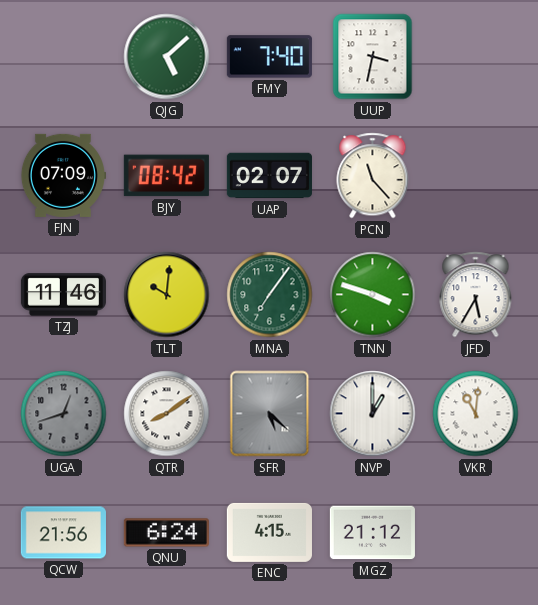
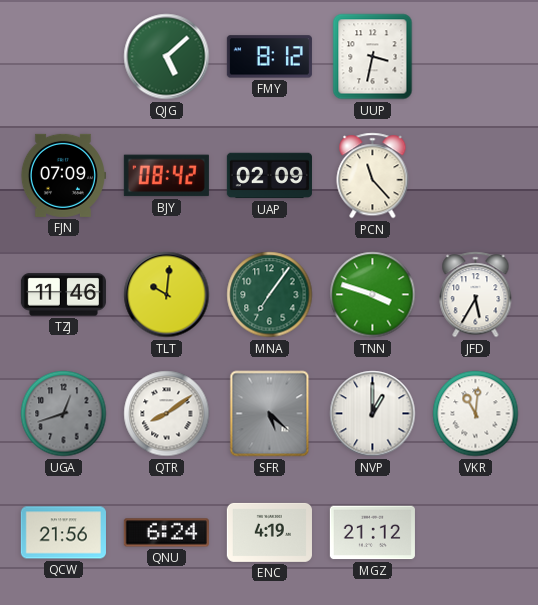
FMY: 7:40 -> 8:12 (269, 57)
UAP: 02:07 -> 02:09 (269, 176)
ENC: 4:15 -> 4:19 (269, 532)
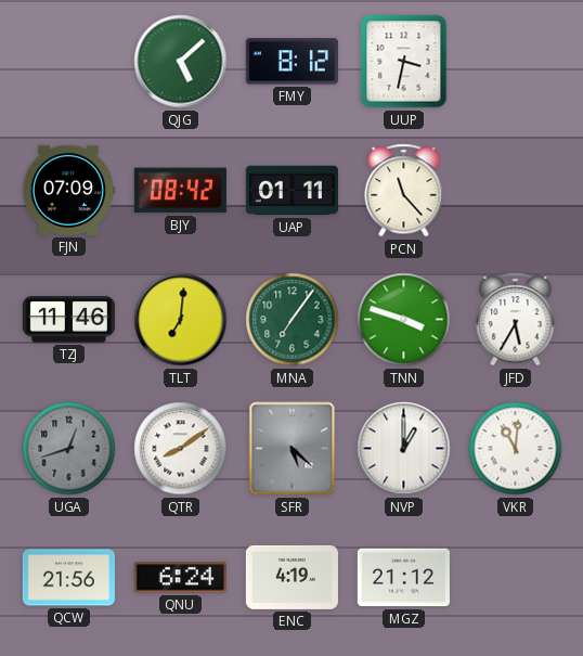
UAP: 02:09 -> 01:11 (291, 191)
TLT: 10:01 -> 7:01 (181, 320)
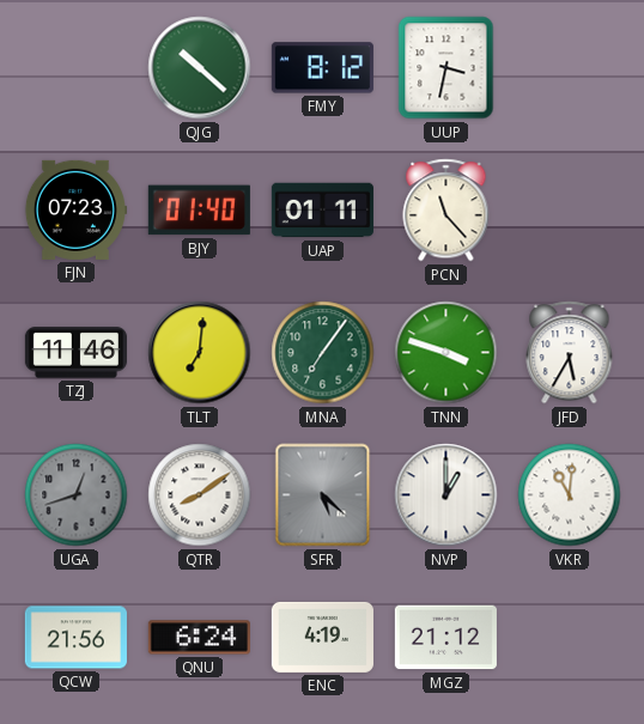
QJG: 5:08 -> 10:22 (200, 68)
FJN: 07:09 -> 07:23 (75, 209)
BJY: 08:42 -> 01:40 (199, 211)
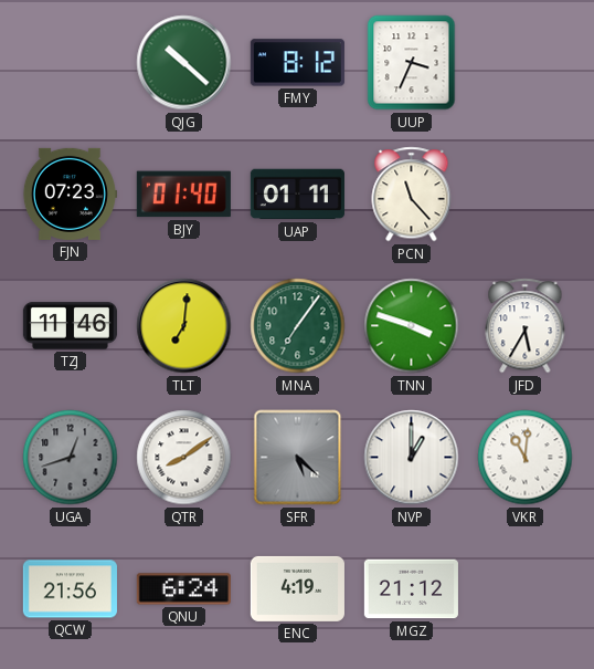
UUP: 3:32 -> 3:34 (412, 63)
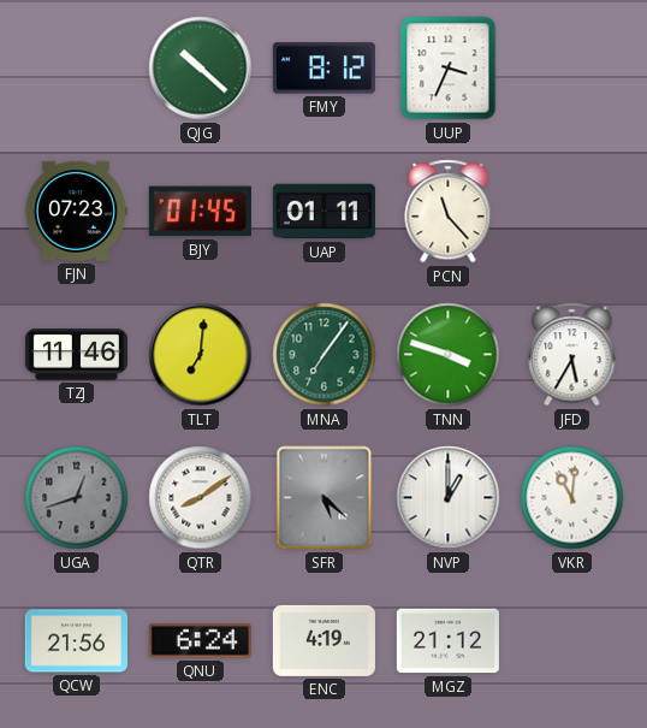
BJY: 01:40 -> 01:45 (200, 212)
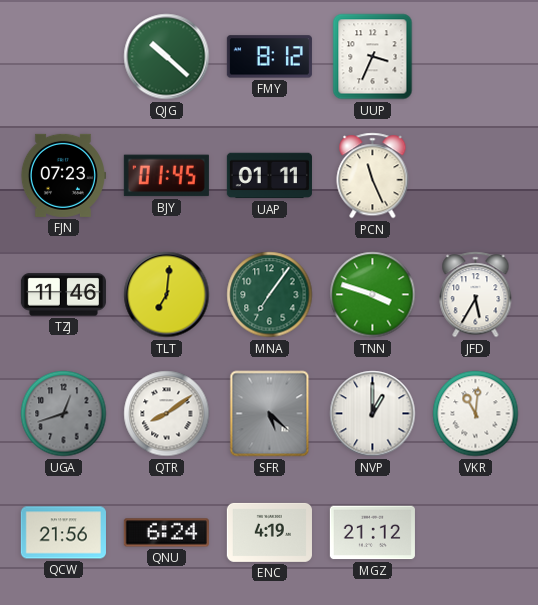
PCN: 11:23 -> 11:26 (373, 176)
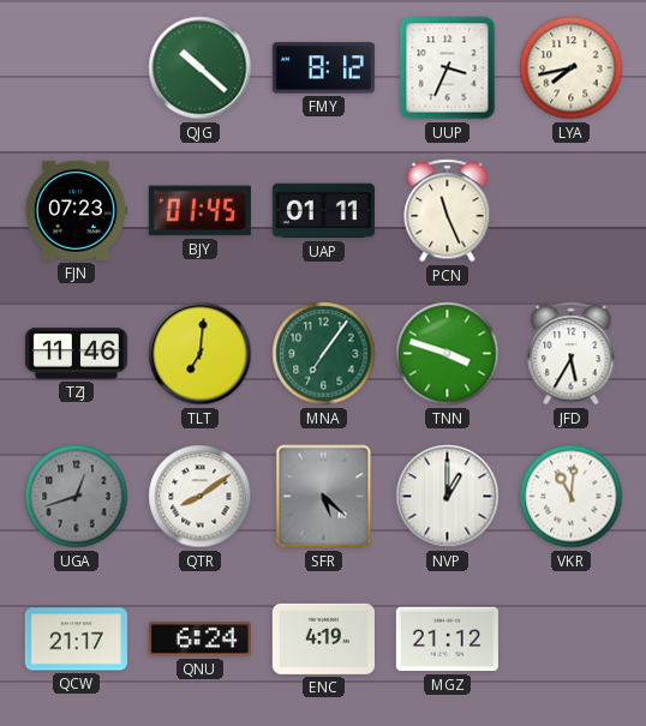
LYA: none -> 7:43 (572, 68)
QCW: 21:56 -> 21:17 (76, 640)
